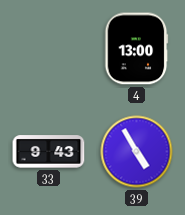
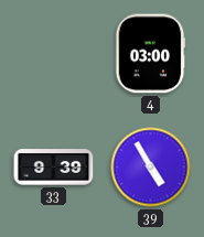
4: 13:00 -> 03:00 (150, 54)
33: 9:43 -> 9:39 (54, 168)
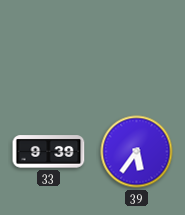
4: 03:00 -> none (150, 54)
39: 4:55 -> 5:36 (137, 152)
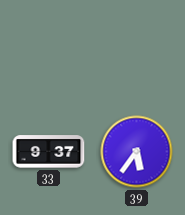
33: 9:39 -> 9:37 (49, 152)
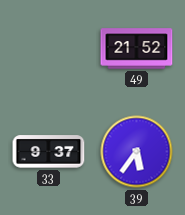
49: none -> 21:52 (137, 49)
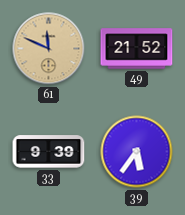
61: none -> 11:49 (49, 49)
33: 9:37 -> 9:39 (49, 152)
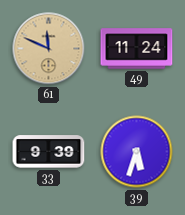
49: 21:52 -> 11:24 (137, 49)
39: 5:36 -> 5:33 (137, 152)
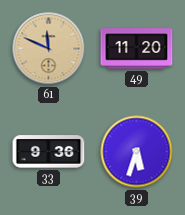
49: 11:24 -> 11:20 (137, 49)
33: 9:39 -> 9:36 (49, 152)
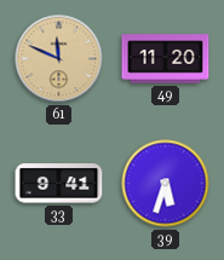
33: 9:36 -> 9:41 (59, 184)
